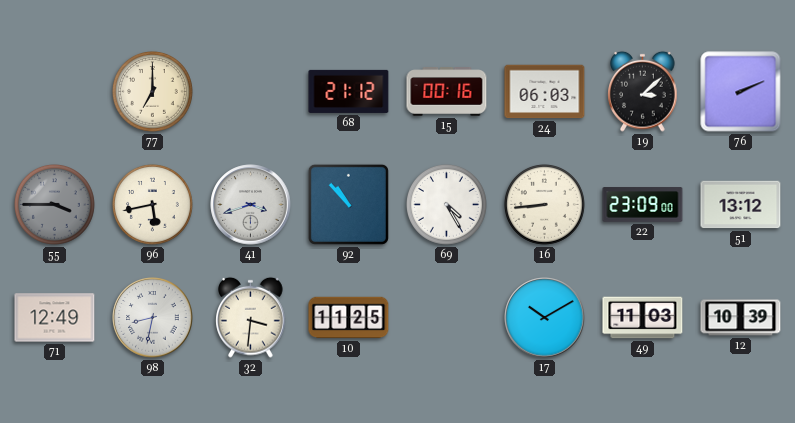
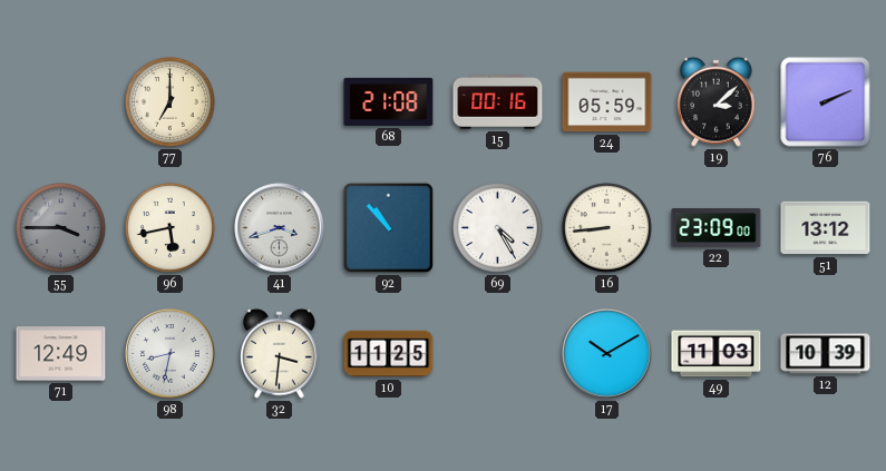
68: 21:12 -> 21:08 (389, 101)
24: 06:03 -> 05:59 (607, 102)
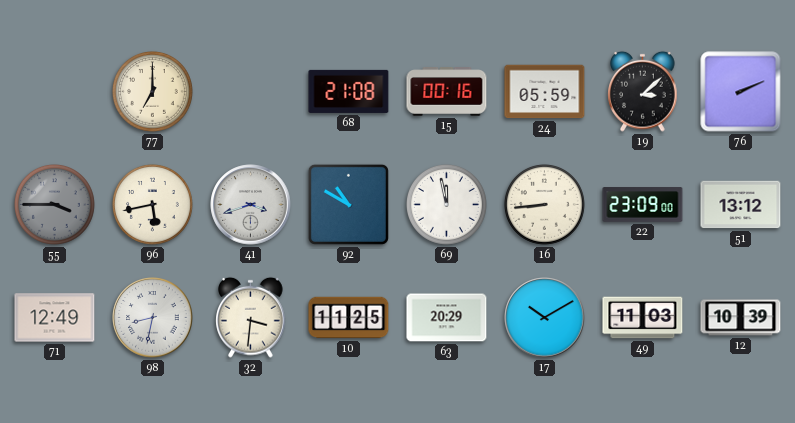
92: 10:53 -> 10:50 (348, 204)
69: 4:25 -> 11:58 (446, 204)
63: none -> 20:29 (447, 318)
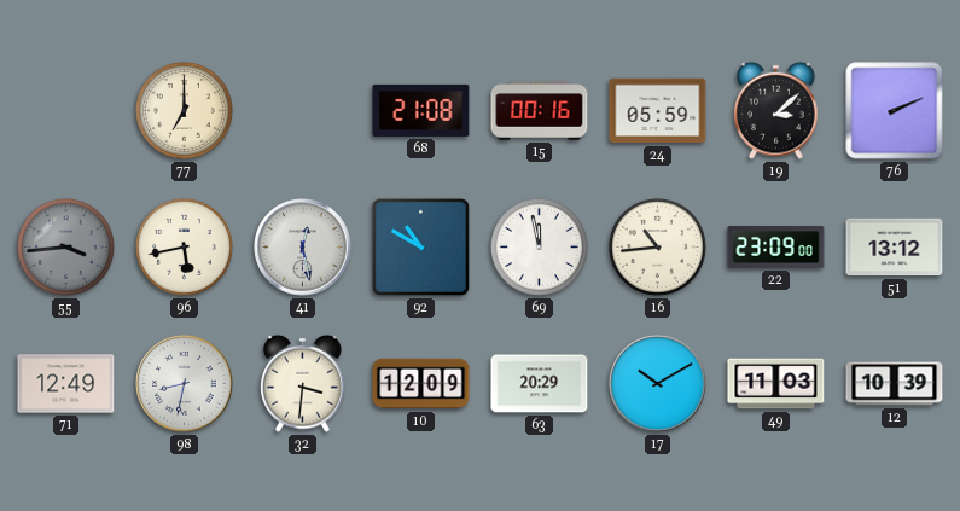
55: 3:45 -> 3:44 (65, 246)
41: 3:42 -> 12:28 (303, 248)
16: 8:44 -> 10:44 (657, 246)
10: 11:25 -> 12:09 (421, 384)
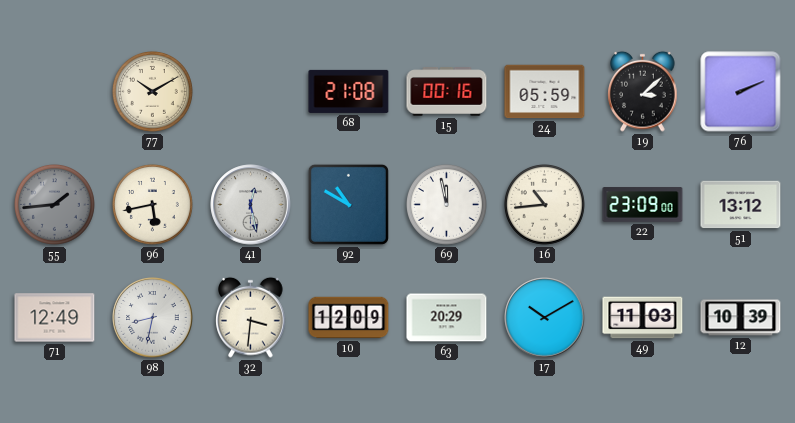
77: 7:00 -> 10:10 (152, 91)
55: 3:44 -> 1:44 (54, 204)
